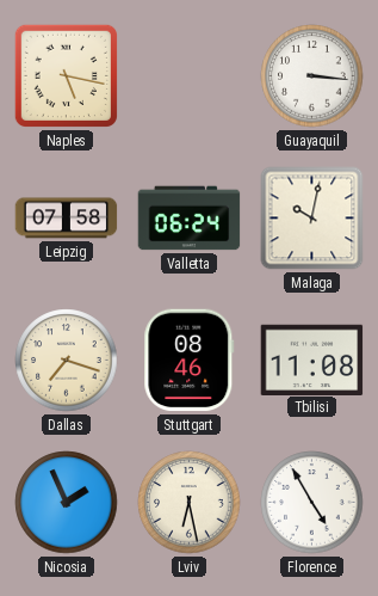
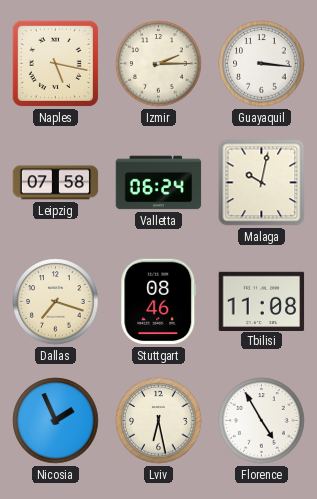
Izmir: none -> 2:15 (159, 64)
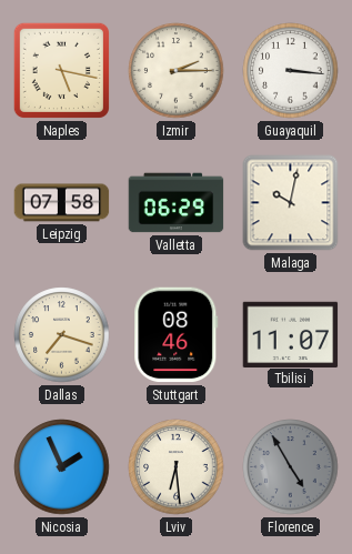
Valletta: 06:24 -> 06:29 (177, 203)
Tbilisi: 11:08 -> 11:07 (291, 334)
Lviv: 6:28 -> 6:29 (177, 467)
Florence dial: white -> grey (291, 467)
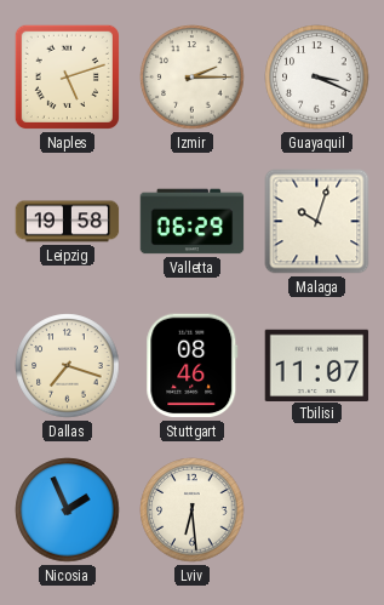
Naples: 5:17 -> 5:12 (67, 76)
Guayaquil: 3:16 -> 3:19 (317, 78)
Leipzig: 07:58 -> 19:58 (68, 222)
Malaga: 10:02 -> 10:03 (317, 222)
Florence: 4:55 -> none (291, 467)
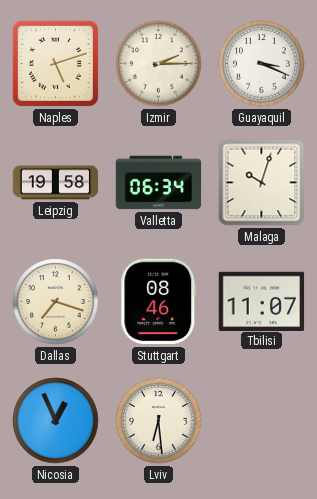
Valletta: 06:29 -> 06:34 (159, 183)
Nicosia: 1:56 -> 12:56 (56, 421)
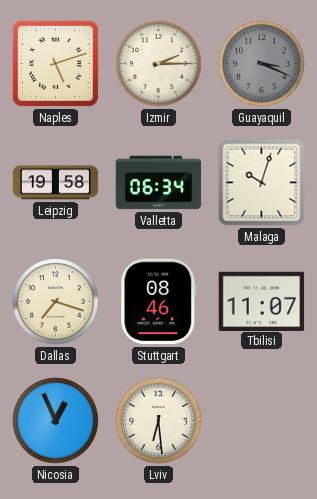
Guayaquil dial: white -> grey (262, 64)
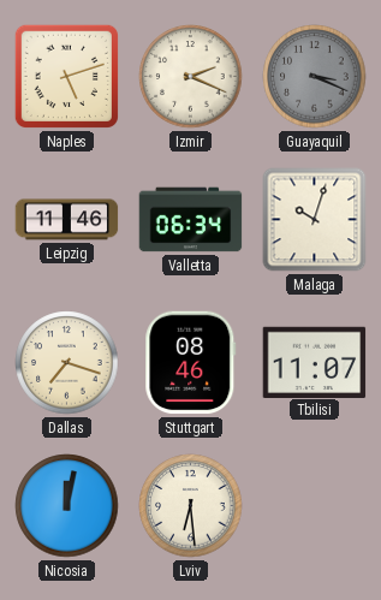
Izmir: 2:15 -> 2:19 (191, 77)
Leipzig: 19:58 -> 11:46 (67, 220)
Nicosia: 12:56 -> 12:02 (67, 506)
